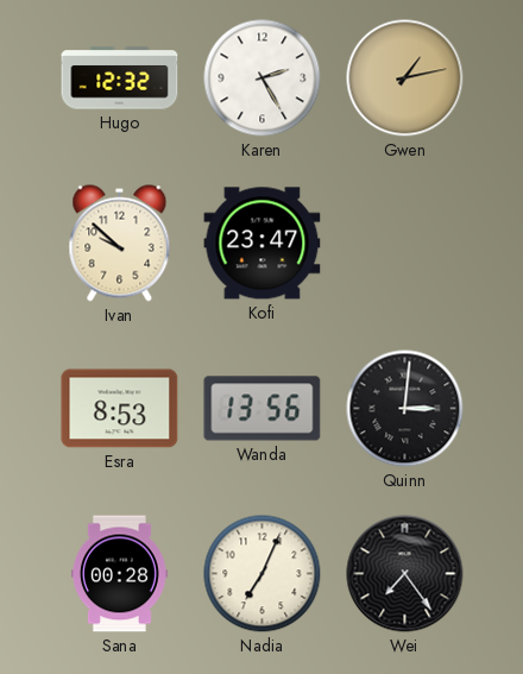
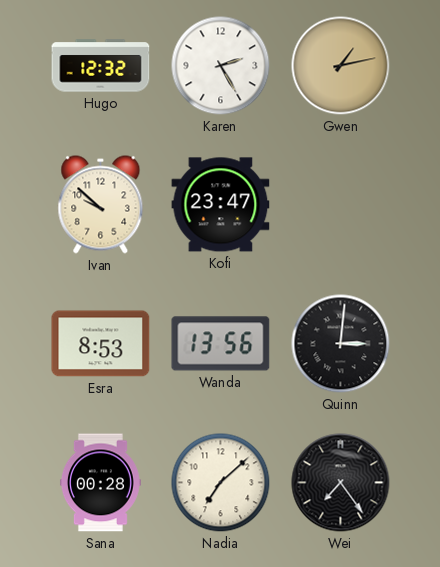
Nadia: 7:04 -> 7:08 (221, 483)
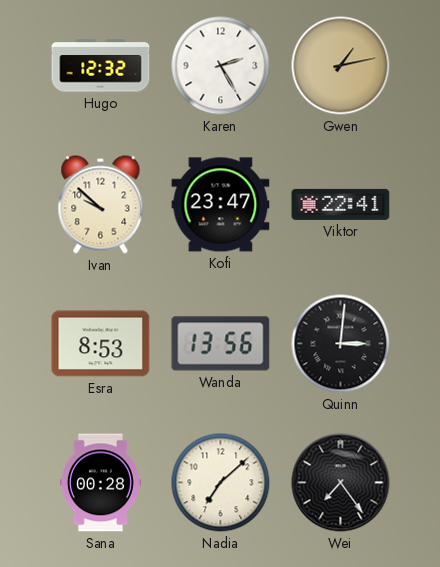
Viktor: none -> 22:41 (341, 204)
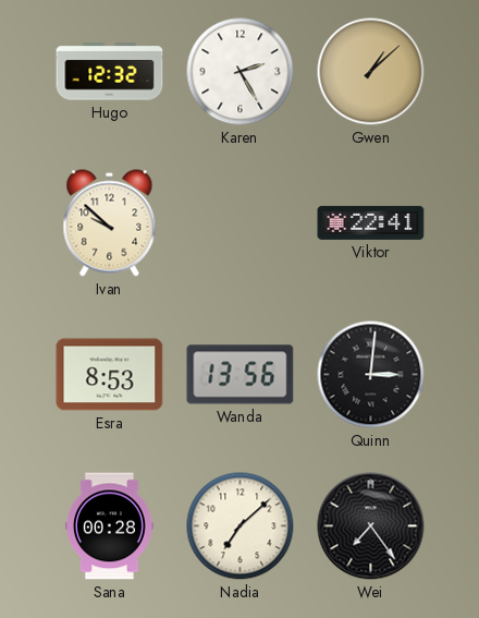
Gwen: 1:13 -> 1:08 (371, 72)
Kofi: 23:47 -> none (221, 205)
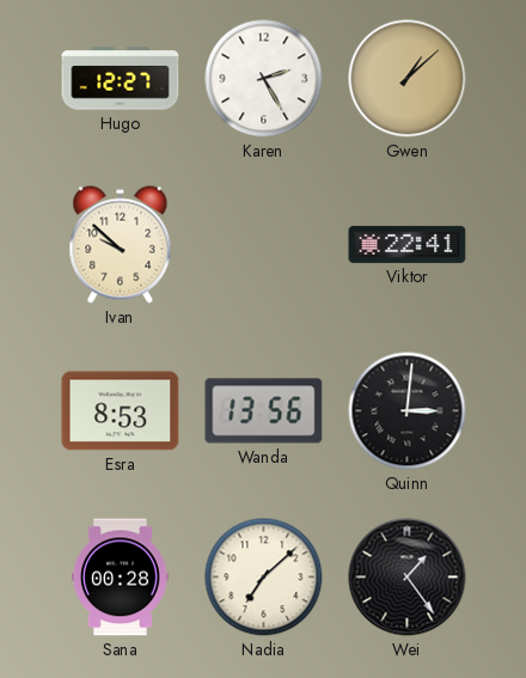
Hugo: 12:32 -> 12:27 (121, 79)
Wei: 7:24 -> 1:24 (408, 578)
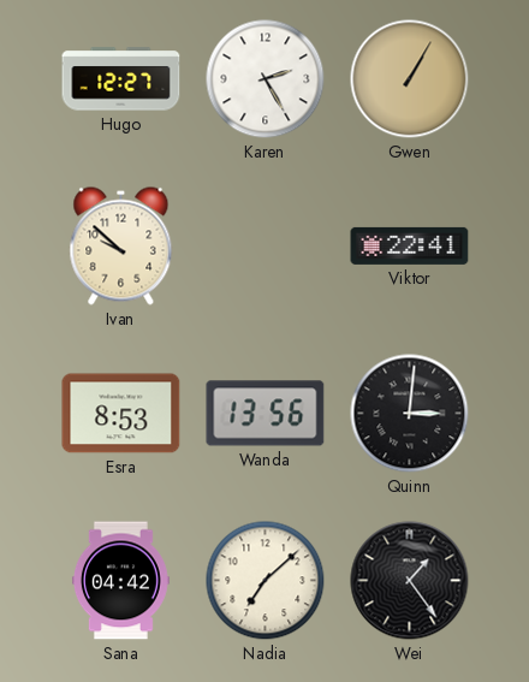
Gwen: 1:08 -> 1:05 (410, 79)
Sana: 00:28 -> 04:42 (120, 581)
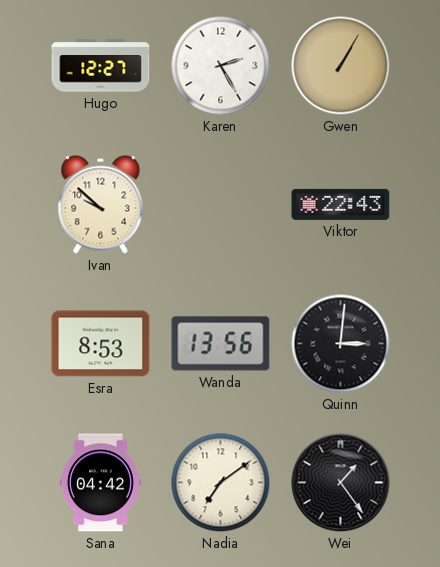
Viktor: 22:41 -> 22:43 (341, 204)
Nadia: 7:08 -> 7:09 (221, 483)
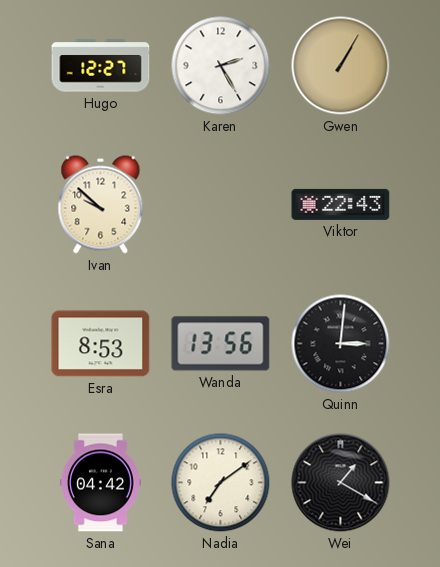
Wei: 1:24 -> 1:20 (341, 483)
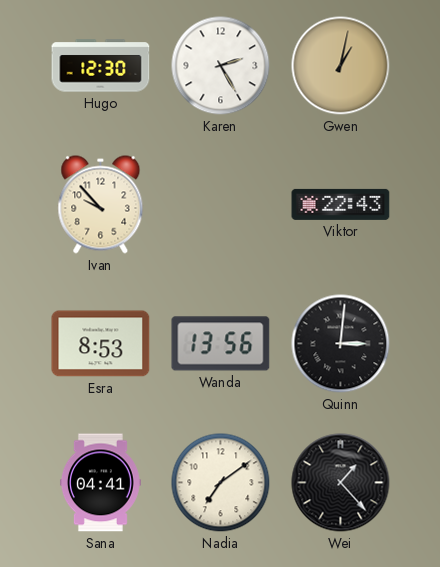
Hugo: 12:27 -> 12:30 (101, 66)
Gwen: 1:05 -> 1:02 (341, 66)
Ivan: 9:52 -> 9:53 (101, 205)
Sana: 04:42 -> 04:41 (100, 483)
Wei: 1:20 -> 1:23 (341, 483)
